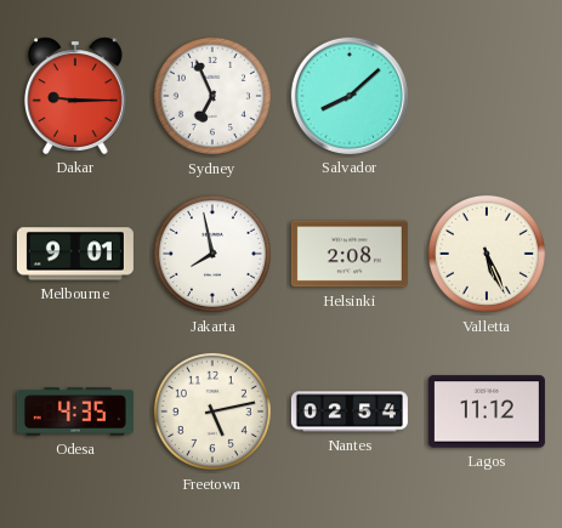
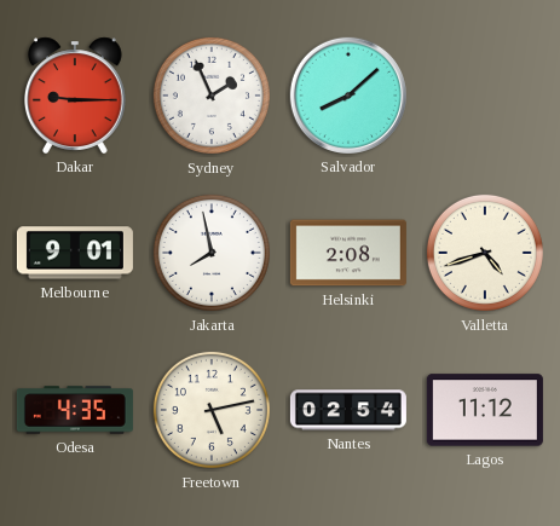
Sydney: 6:56 -> 1:56 (212, 96)
Valletta: 5:26 -> 4:42 (485, 253)
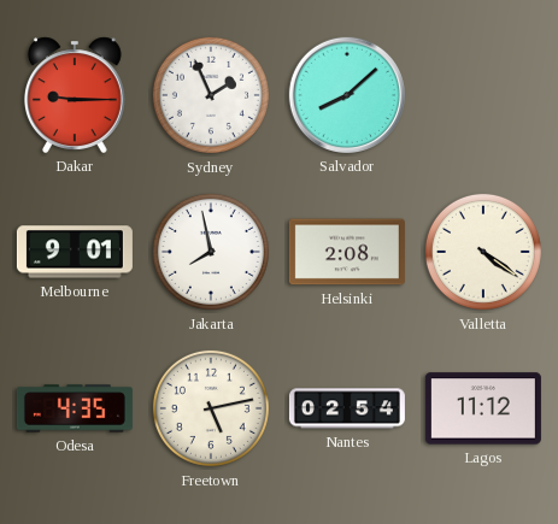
Valletta: 4:42 -> 4:21 (483, 252)
